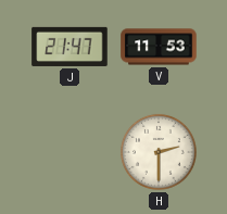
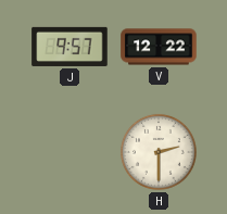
J: 21:47 -> 9:57 (70, 47)
V: 11:53 -> 12:22 (159, 47)
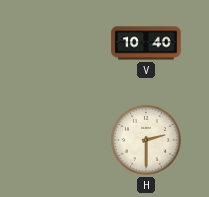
J: 9:57 -> none (70, 47)
V: 12:22 -> 10:40 (146, 43)
